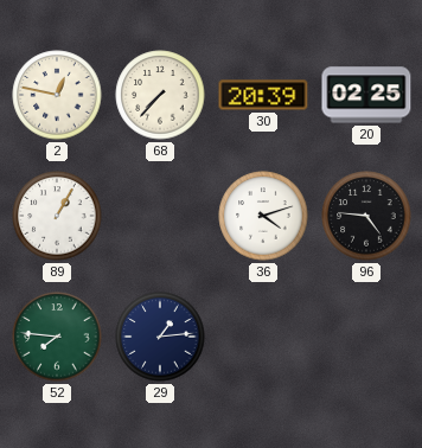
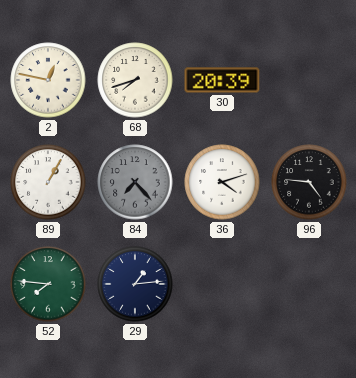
68: 7:37 -> 7:42 (135, 80)
20: 02:25 -> none (366, 95)
84: none -> 7:23 (135, 182)
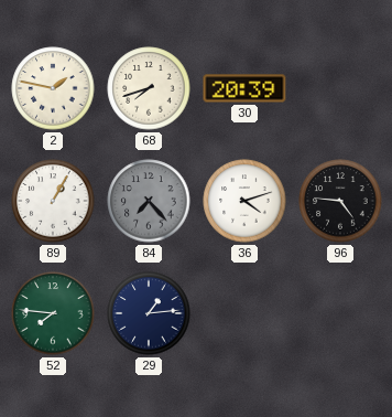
2: 12:47 -> 1:47 (53, 88)
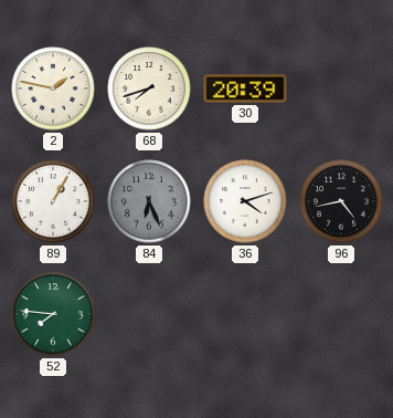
84: 7:23 -> 6:26 (149, 201)
96: 4:46 -> 4:43 (341, 201)
29: 1:14 -> none (149, 313)
